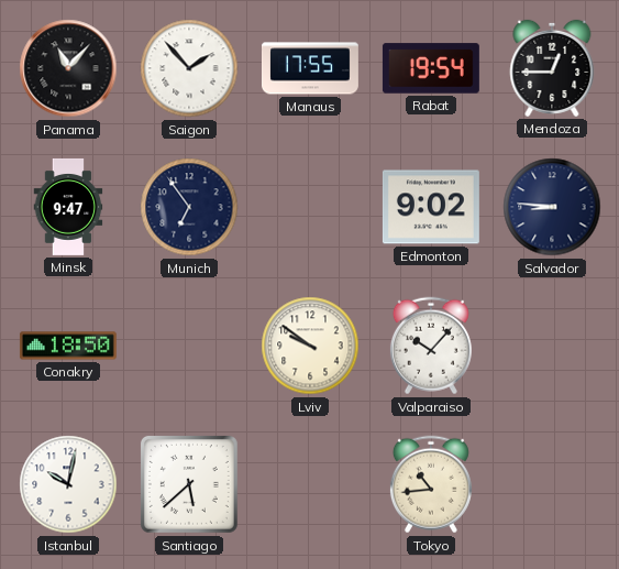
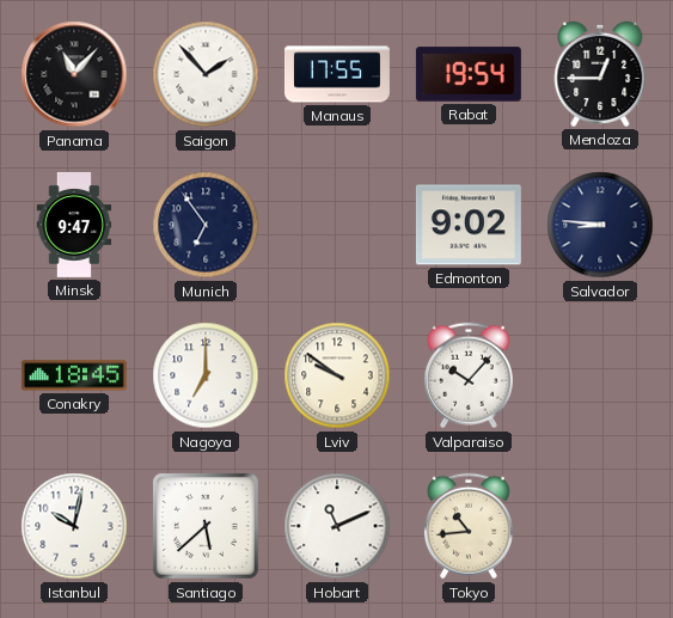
Conakry: 18:50 -> 18:45 (74, 375)
Nagoya: none -> 7:00 (206, 375)
Hobart: none -> 11:11 (337, 526)
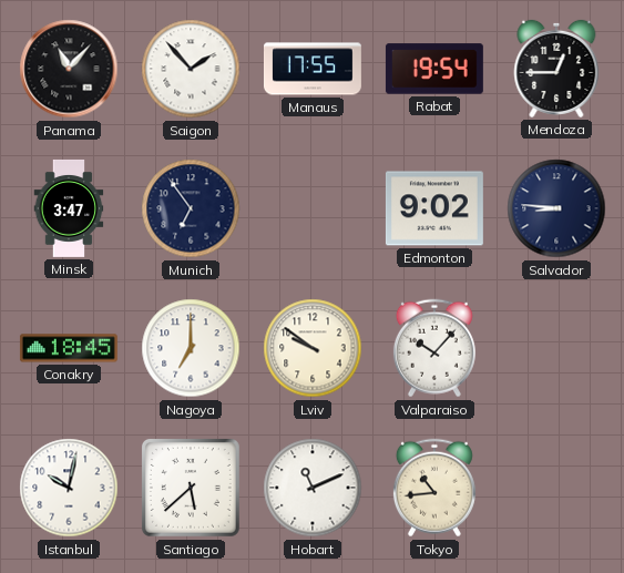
Minsk: 9:47 -> 3:47 (69, 208)
